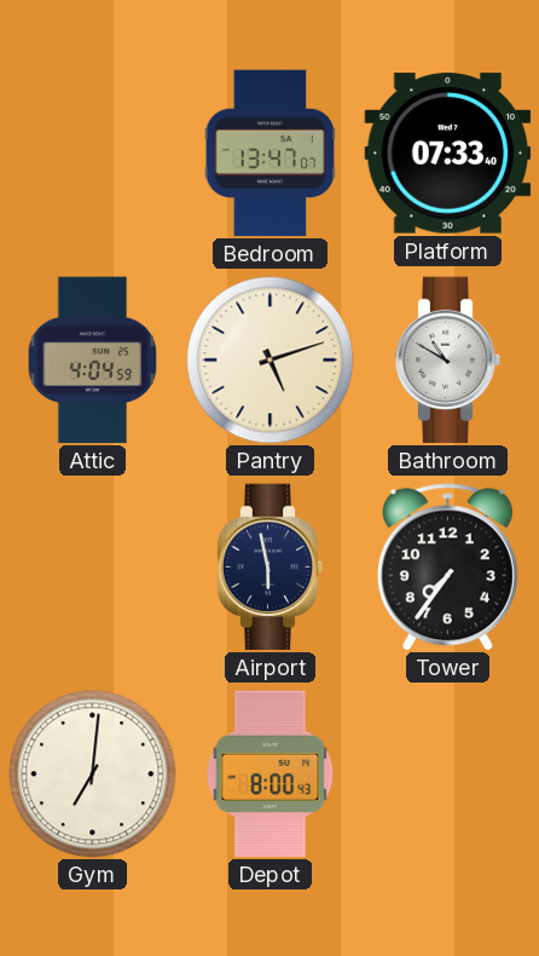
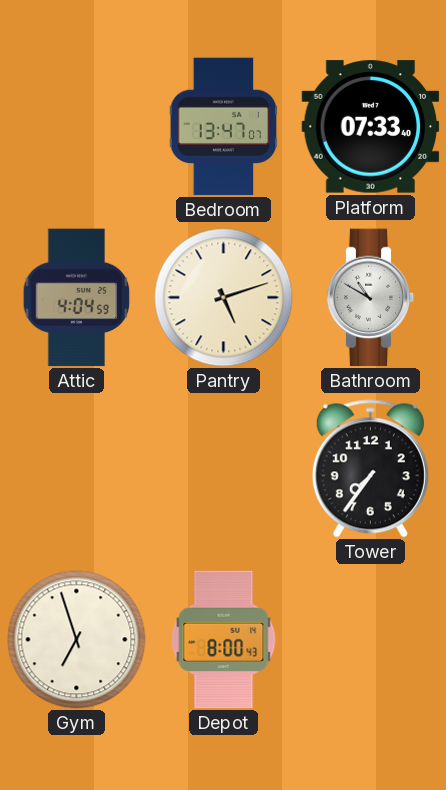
Airport: 5:58 -> none (271, 568)
Gym: 7:01 -> 6:57 (77, 640)
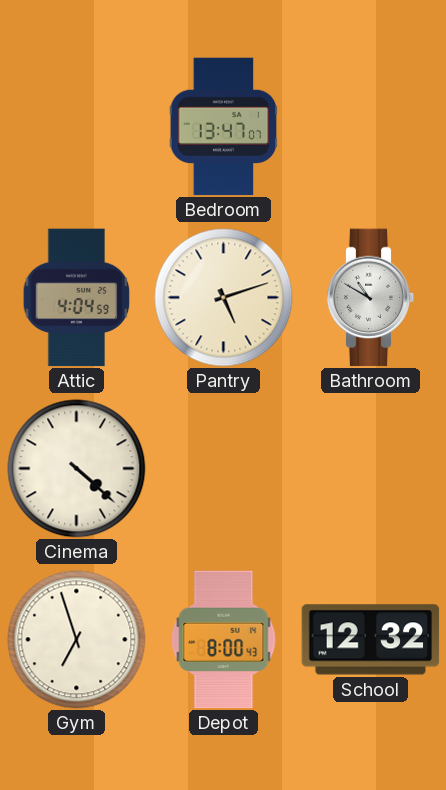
Platform: 07:33 -> none (371, 127)
Cinema: none -> 4:22 (77, 469)
Tower: 7:36 -> none (370, 469)
School: none -> 12:32 (371, 640)
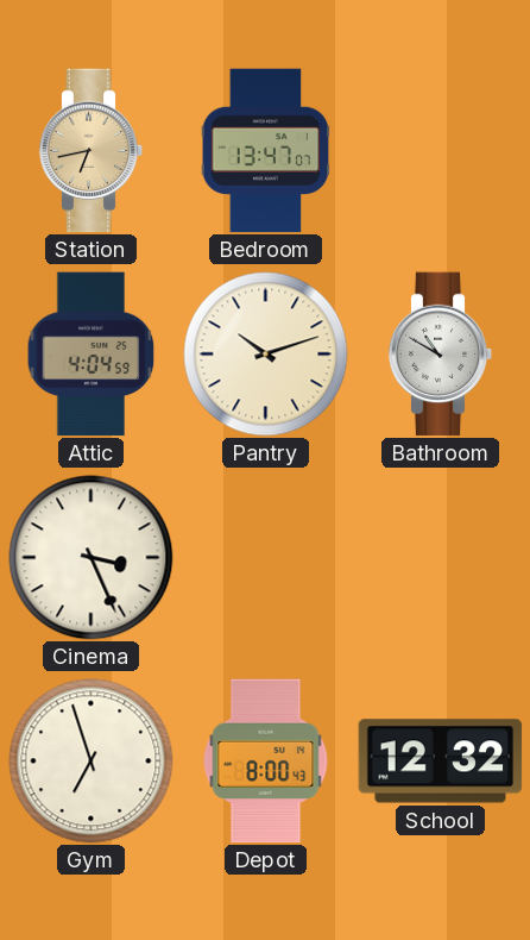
Station: none -> 6:43 (92, 151)
Pantry: 5:12 -> 10:12 (266, 355)
Cinema: 4:22 -> 3:26 (92, 558)
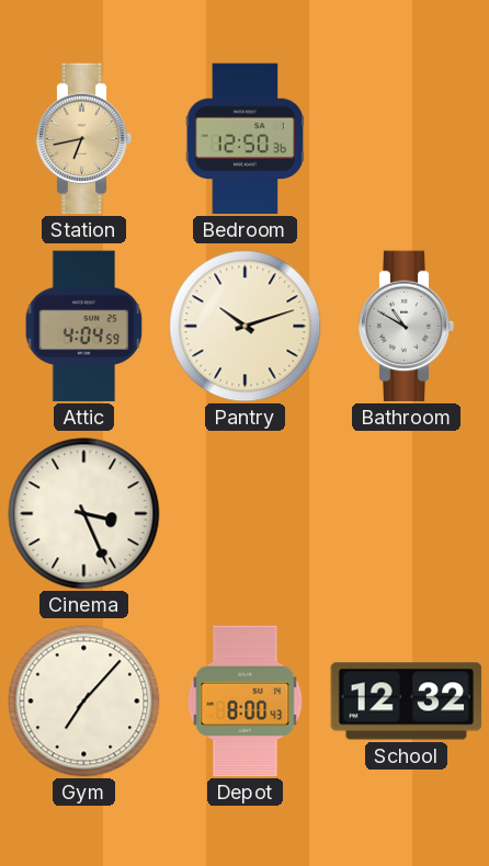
Bedroom: 13:47 -> 12:50 (246, 139)
Gym: 6:57 -> 7:07 (84, 702)
